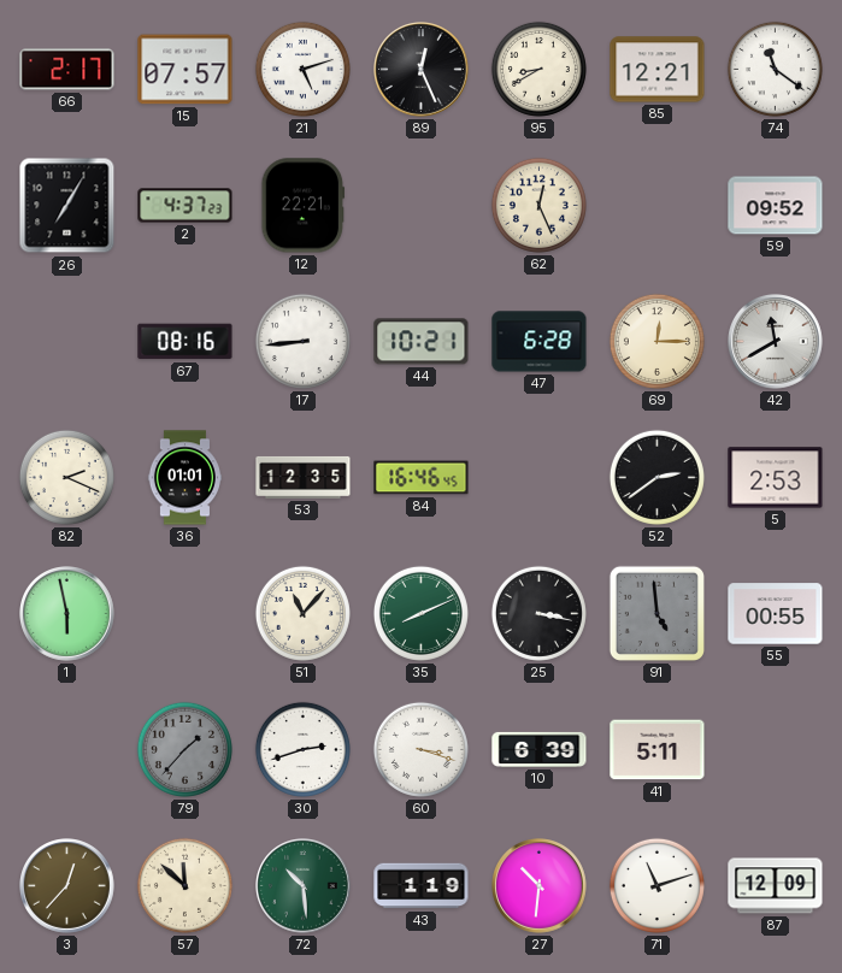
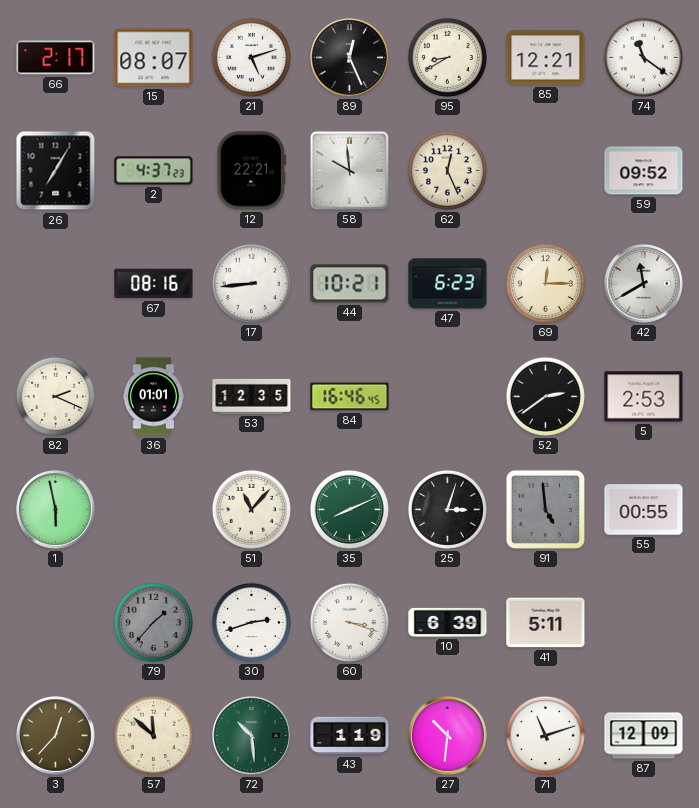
15: 07:57 -> 08:07 (154, 58)
58: none -> 9:59 (349, 170)
47: 6:28 -> 6:23 (448, 284)
25: 3:17 -> 3:03 (447, 509)
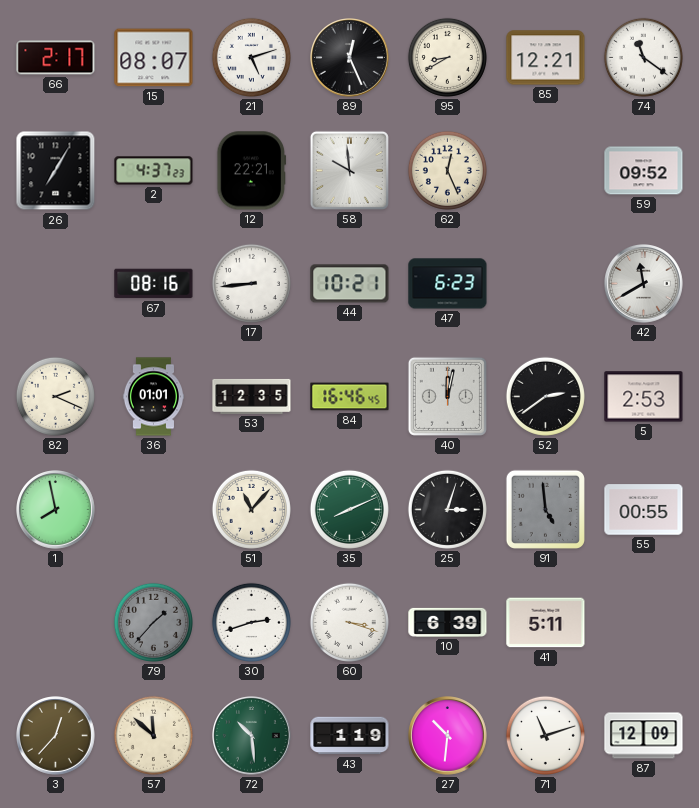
69: 12:15 -> none (545, 283)
40: none -> 12:02 (447, 396)
1: 5:58 -> 7:58 (56, 510)
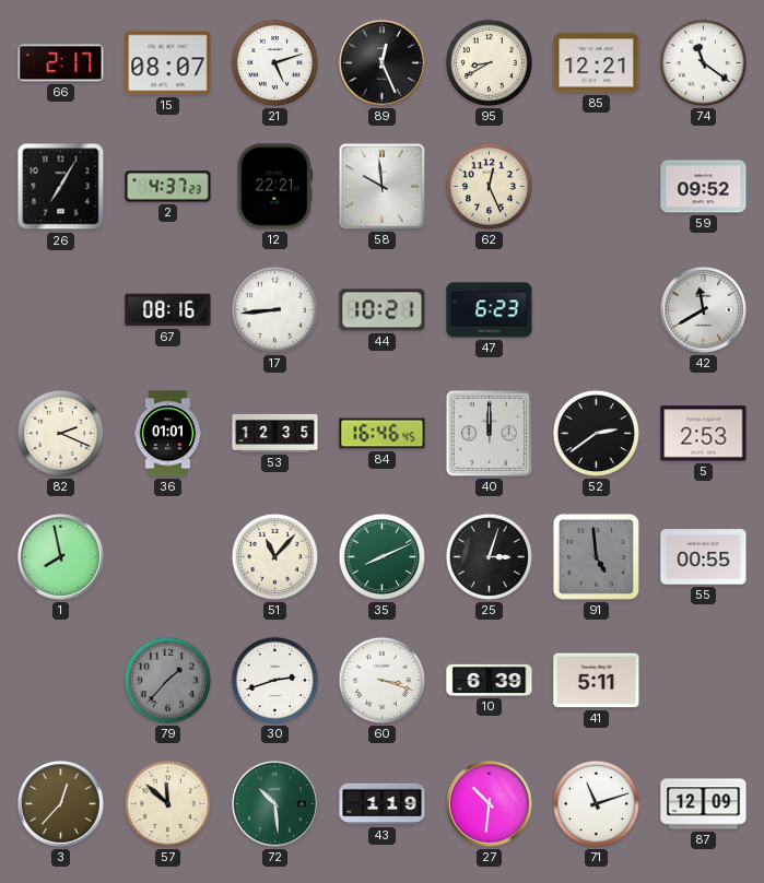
40: 12:02 -> 12:00 (489, 433)
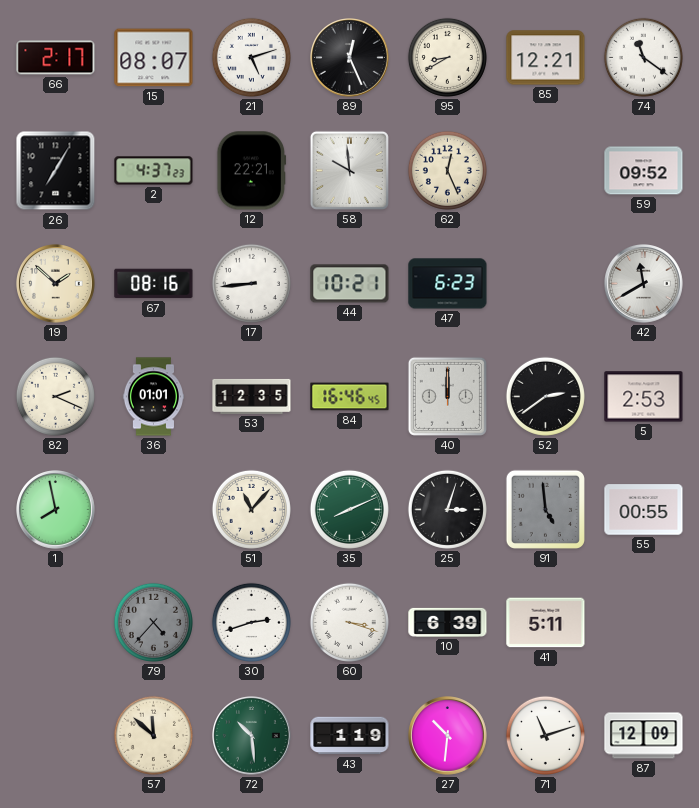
19: none -> 1:52 (56, 284)
79: 1:37 -> 4:37 (153, 622)
3: 12:37 -> none (61, 804)
